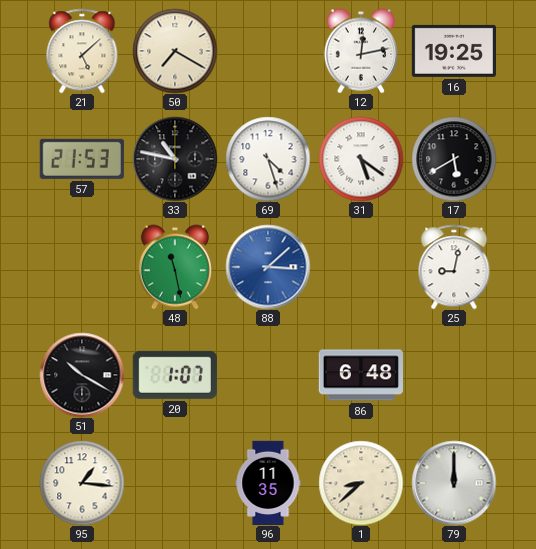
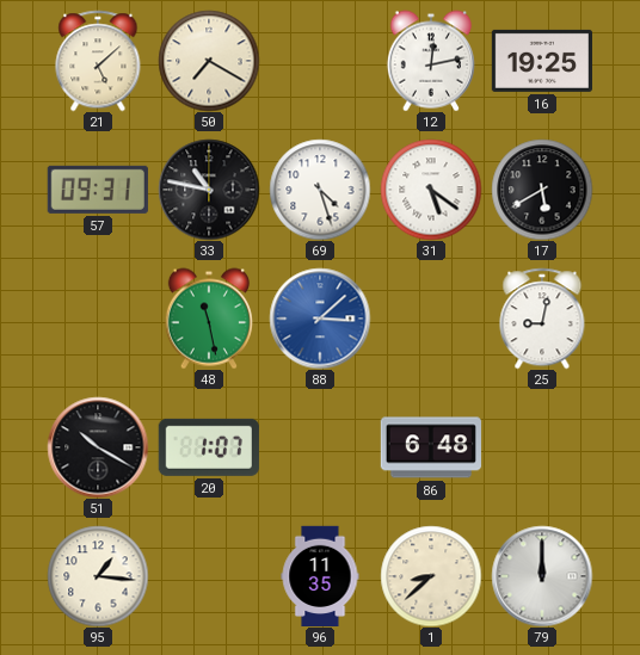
57: 21:53 -> 09:31 (98, 190)
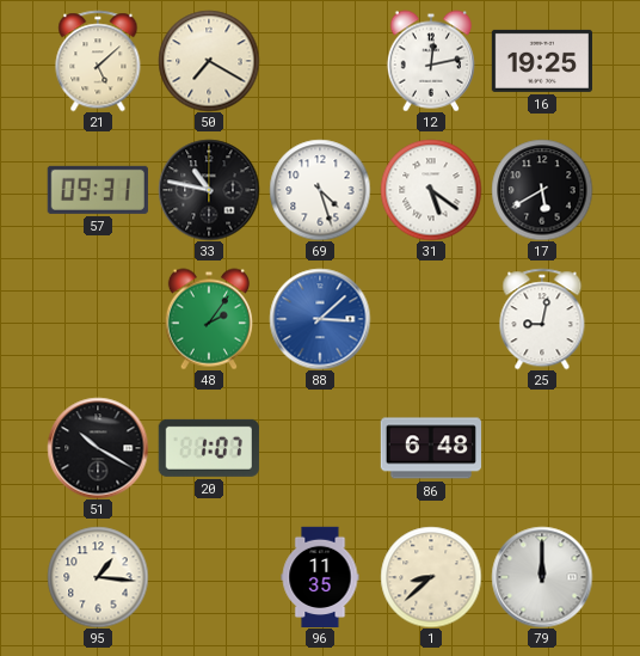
48: 11:28 -> 2:06 (209, 319)
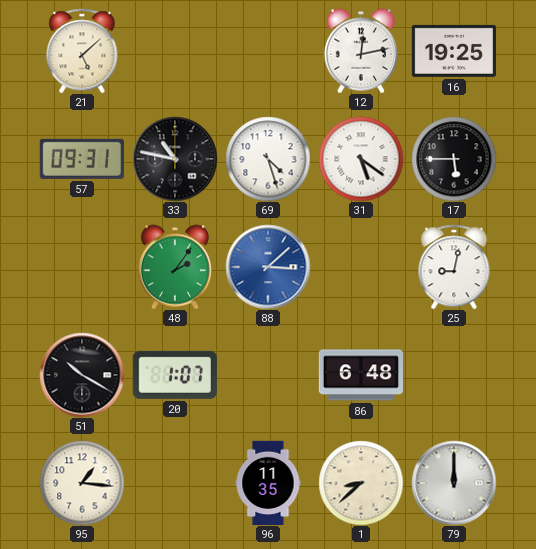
50: 7:20 -> none (209, 61)
17: 5:40 -> 5:45 (454, 159)
